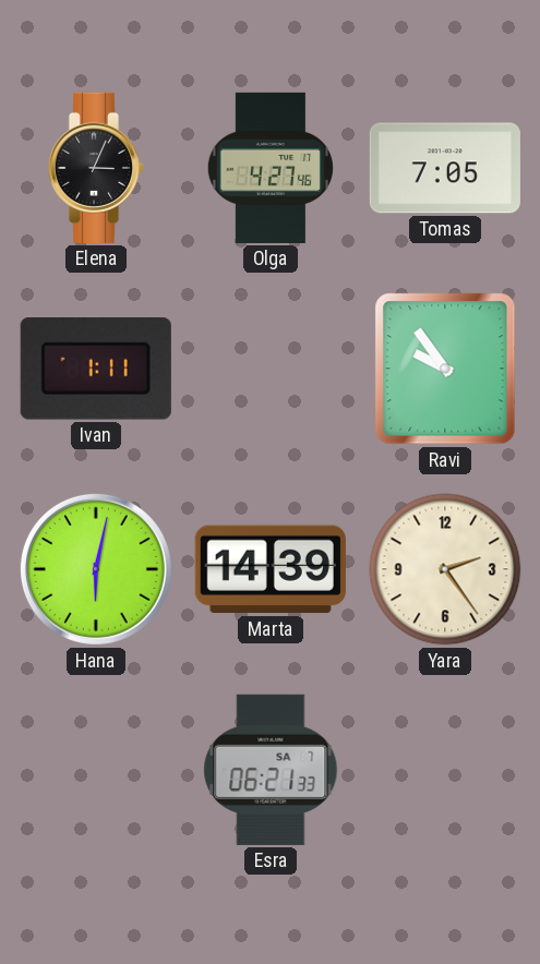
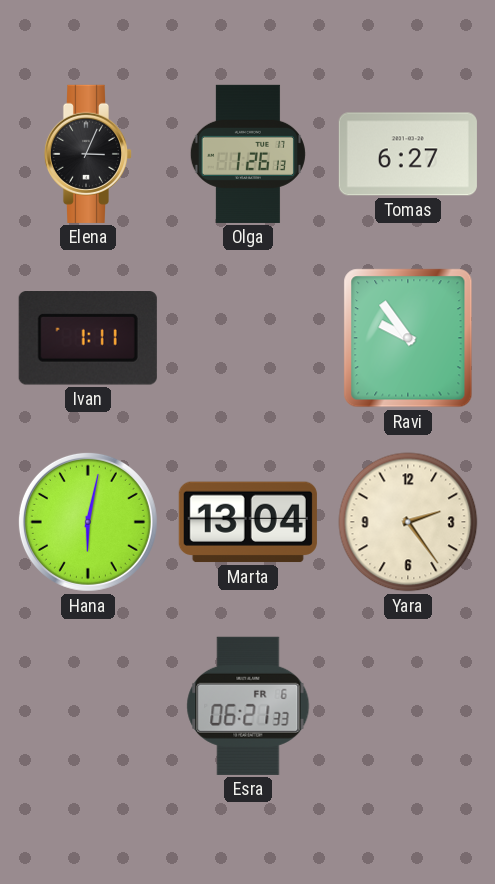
Olga: 4:27 -> 1:26 (248, 154)
Tomas: 7:05 -> 6:27 (408, 154)
Marta: 14:39 -> 13:04 (248, 522)
Esra date: SA 7 -> FR 6 (248, 706)
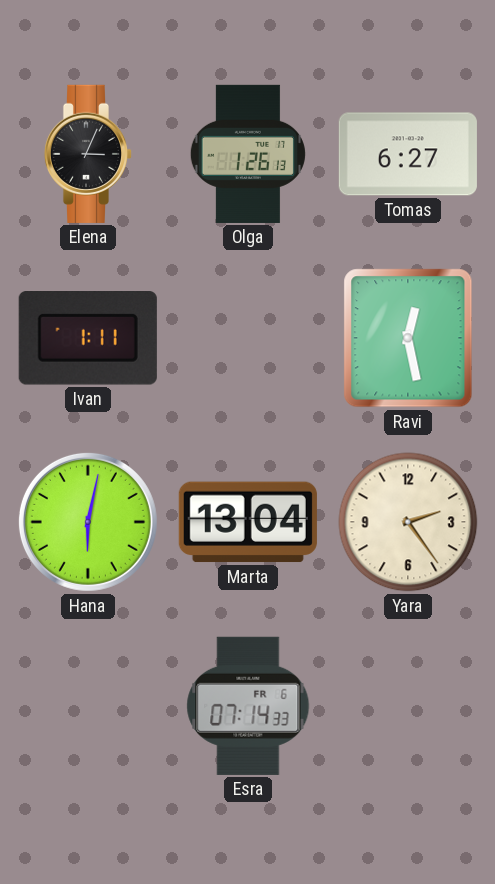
Ravi: 9:54 -> 12:28 (408, 338)
Esra: 06:21 -> 07:14 (248, 706)
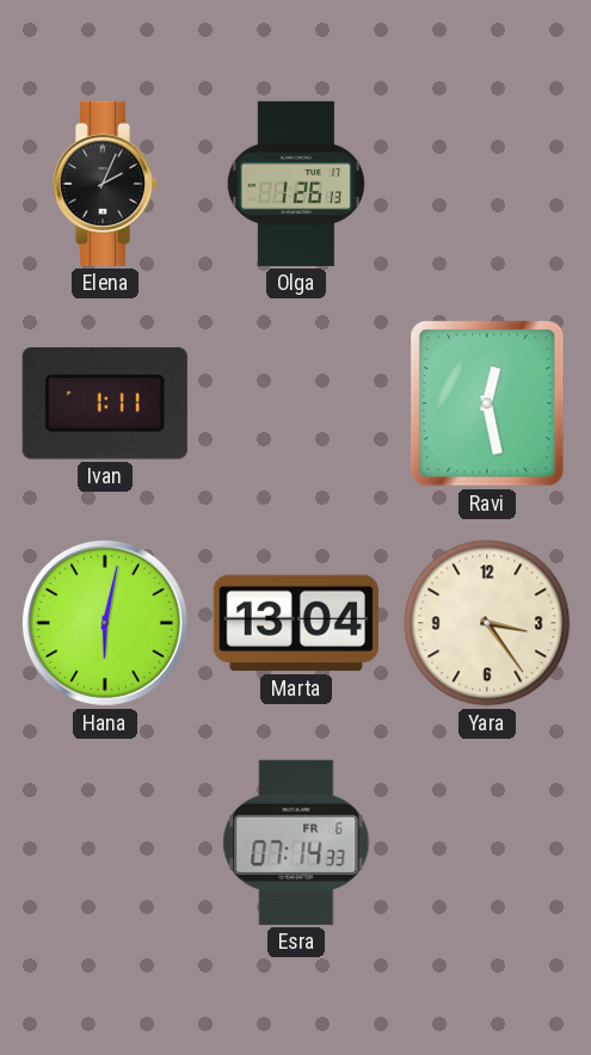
Elena: 3:04 -> 2:04 (105, 184)
Tomas: 6:27 -> none (408, 154)
Yara: 2:24 -> 3:24 (487, 623)
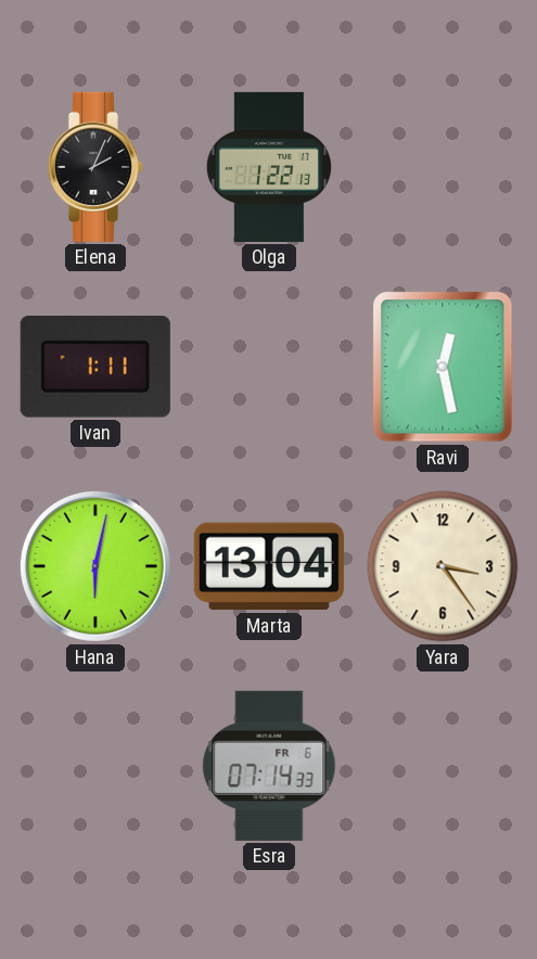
Olga: 1:26 -> 1:22 (269, 167)
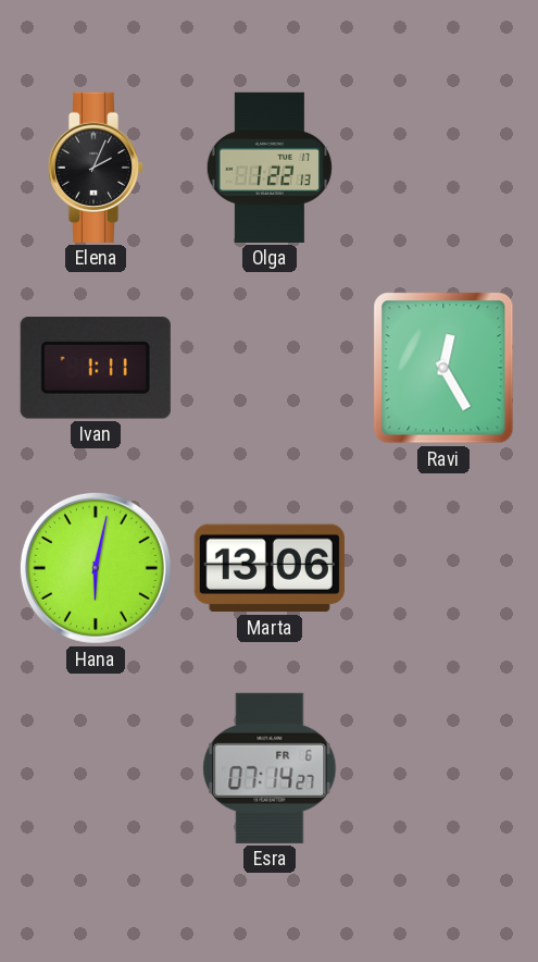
Ravi: 12:28 -> 12:25 (443, 368)
Marta: 13:04 -> 13:06 (270, 568)
Yara: 3:24 -> none (443, 566)
Esra: 07:14:33 -> 07:14:27 (270, 768)
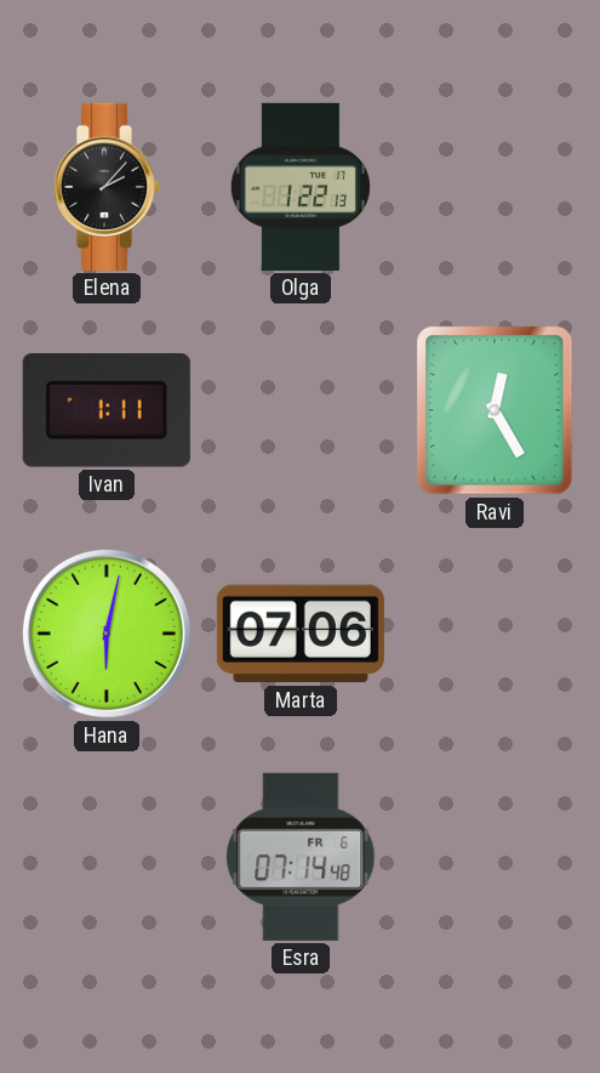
Elena: 2:04 -> 2:07 (107, 187)
Marta: 13:06 -> 07:06 (301, 634)
Esra: 07:14:27 -> 07:14:48 (301, 857)
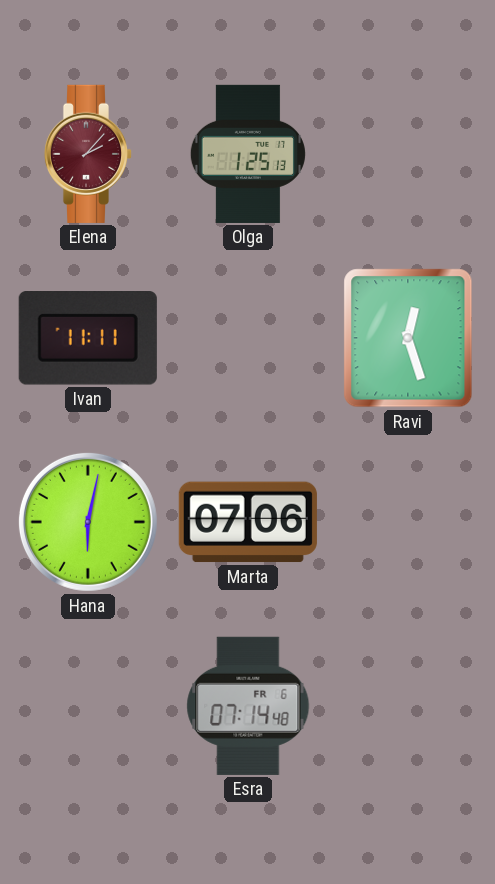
Elena dial: black -> burgundy (88, 154)
Olga: 1:22 -> 1:25 (248, 154)
Ivan: 1:11 -> 11:11 (88, 339)
Ravi: 12:25 -> 12:27 (408, 338)
